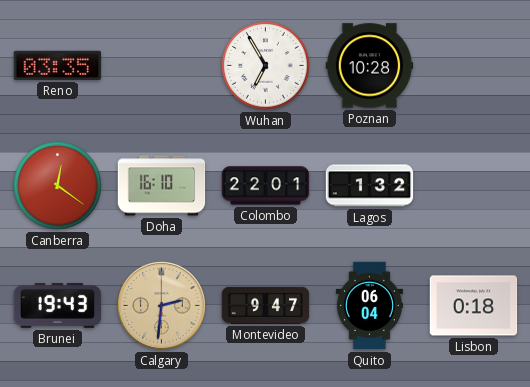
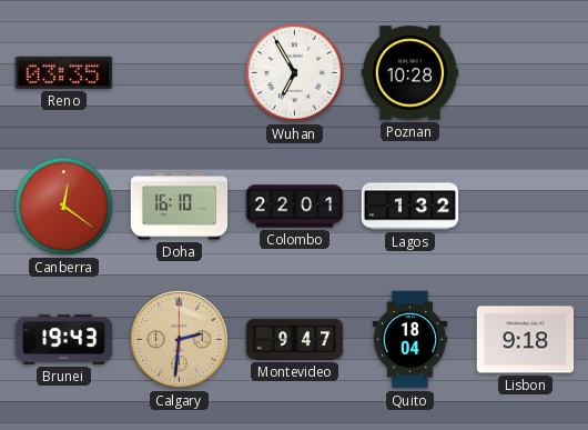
Quito: 06:04 -> 18:04 (409, 340)
Lisbon: 0:18 -> 9:18 (526, 340)
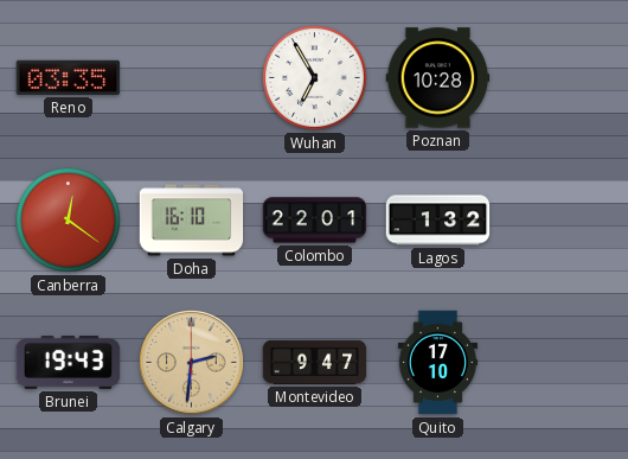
Quito: 18:04 -> 17:10 (437, 363)
Lisbon: 9:18 -> none (526, 340)
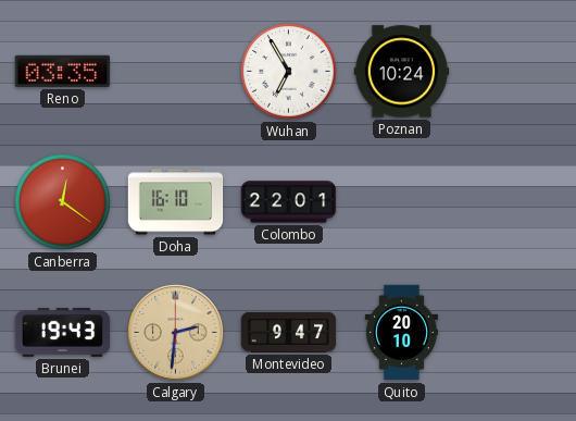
Poznan: 10:28 -> 10:24 (402, 72)
Lagos: 1:32 -> none (438, 221)
Quito: 17:10 -> 20:10 (401, 333)
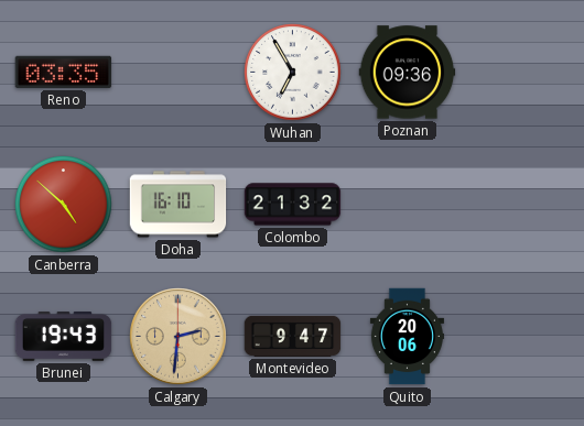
Poznan: 10:24 -> 09:36 (408, 73)
Canberra: 12:21 -> 4:52 (64, 205)
Colombo: 22:01 -> 21:32 (293, 205)
Quito: 20:10 -> 20:06 (407, 337)
